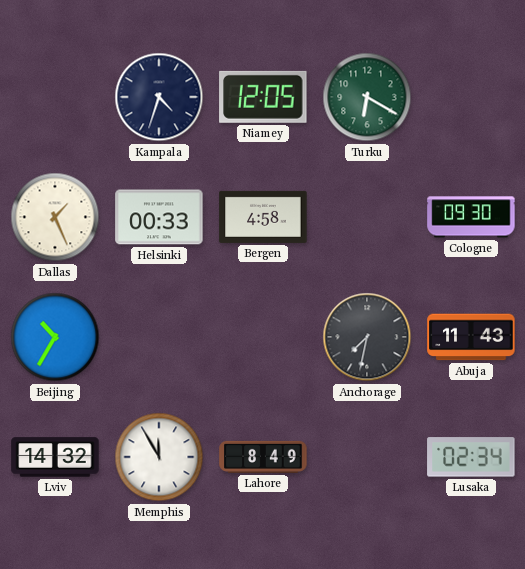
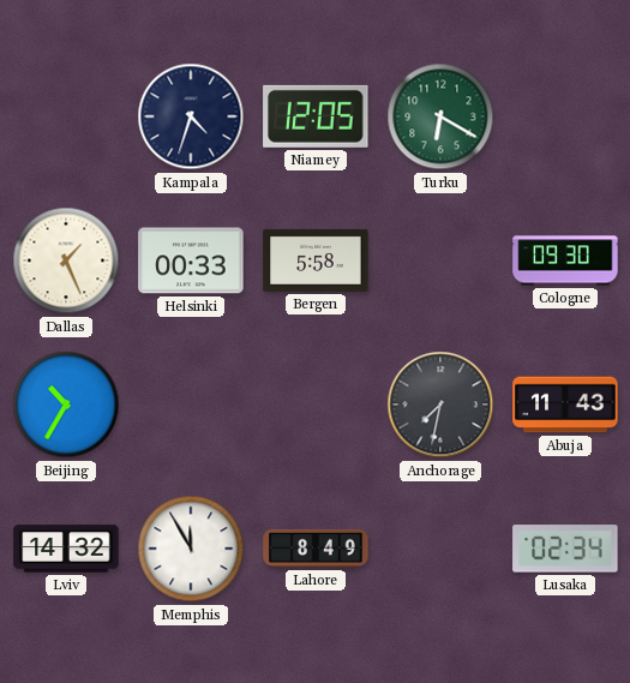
Bergen: 4:58 -> 5:58 (316, 260)
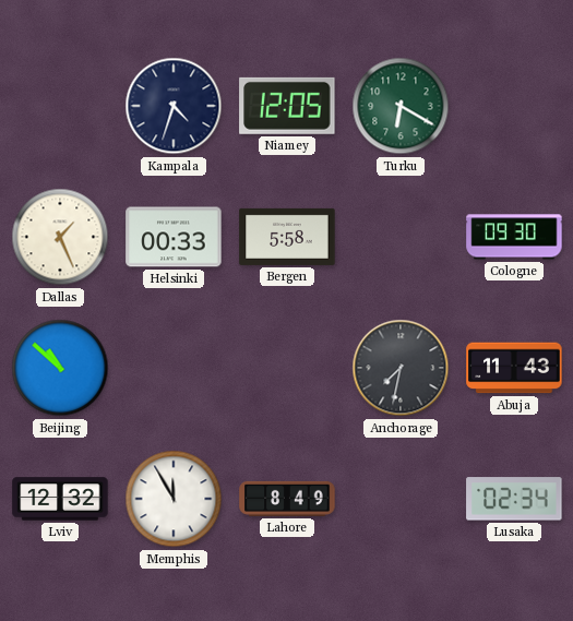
Beijing: 10:35 -> 10:52 (60, 368)
Lviv: 14:32 -> 12:32 (60, 499)
